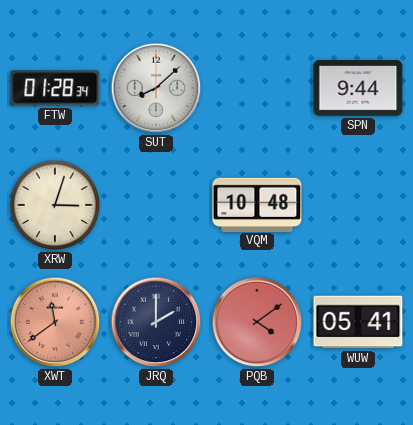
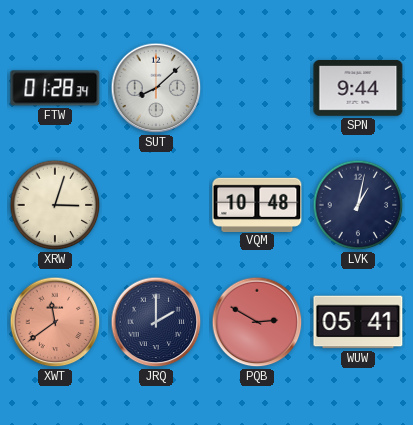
LVK: none -> 1:02 (358, 205)
PQB: 4:09 -> 2:50 (257, 322)
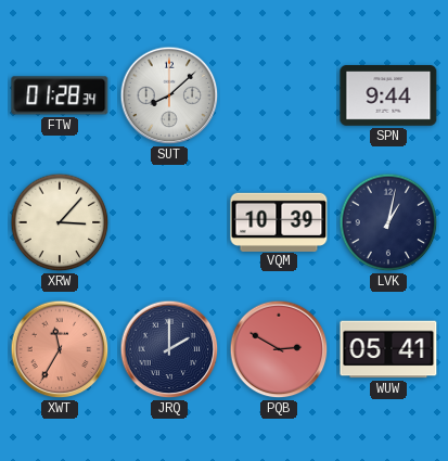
XRW: 3:03 -> 3:07 (60, 222)
VQM: 10:48 -> 10:39 (279, 221)
XWT: 11:39 -> 11:35 (60, 349)
